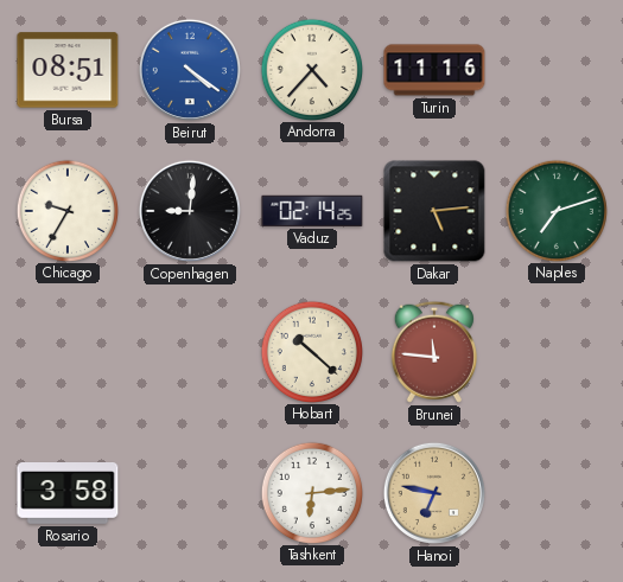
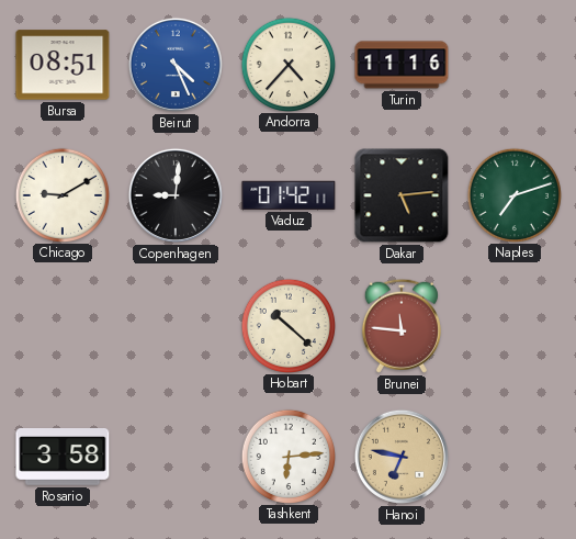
Beirut: 4:21 -> 4:26 (176, 65)
Chicago: 9:35 -> 9:10 (61, 194)
Vaduz: 02:14 -> 01:42 (289, 195)
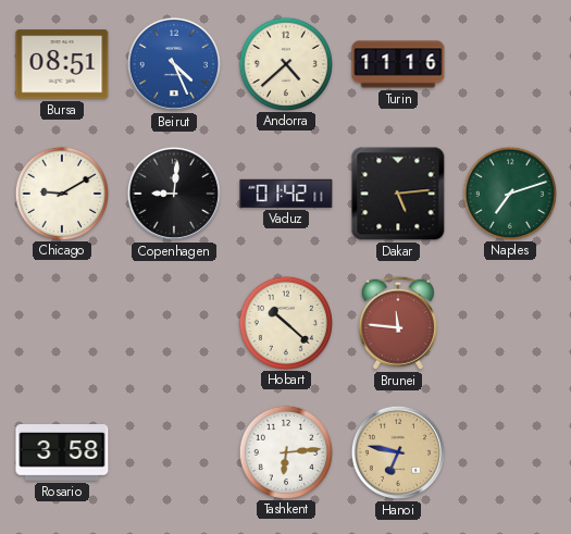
Andorra: 4:37 -> 4:38 (285, 63)
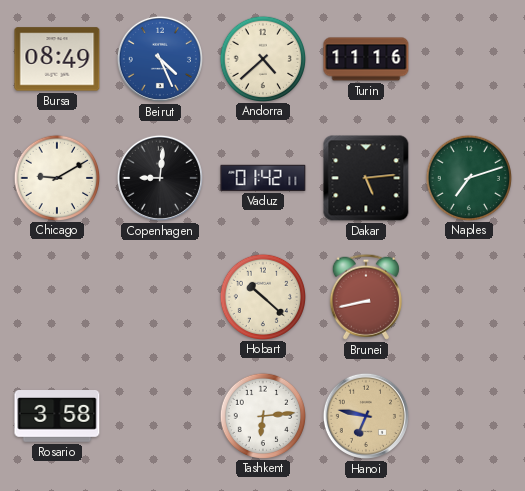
Bursa: 08:51 -> 08:49 (57, 59)
Brunei: 11:46 -> 8:43 (366, 297)
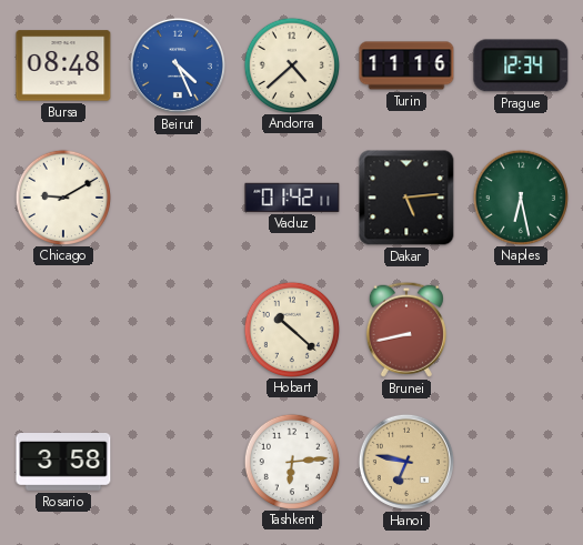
Bursa: 08:49 -> 08:48 (63, 65)
Prague: none -> 12:34 (521, 65)
Copenhagen: 9:01 -> none (160, 178)
Naples: 7:12 -> 6:28 (520, 196)
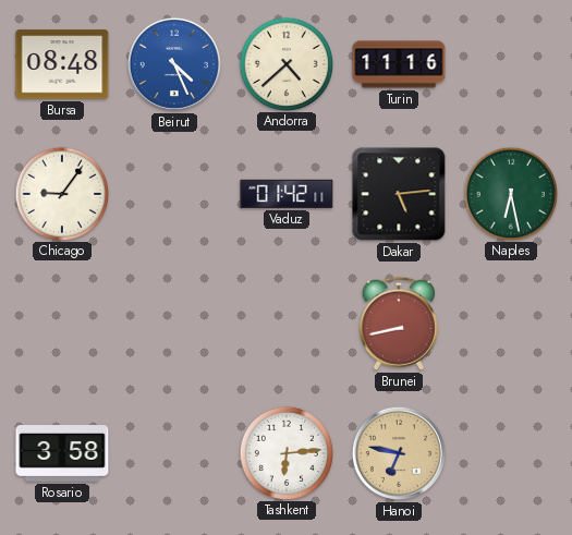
Prague: 12:34 -> none (521, 65)
Chicago: 9:10 -> 9:06 (61, 193)
Hobart: 10:22 -> none (291, 329)
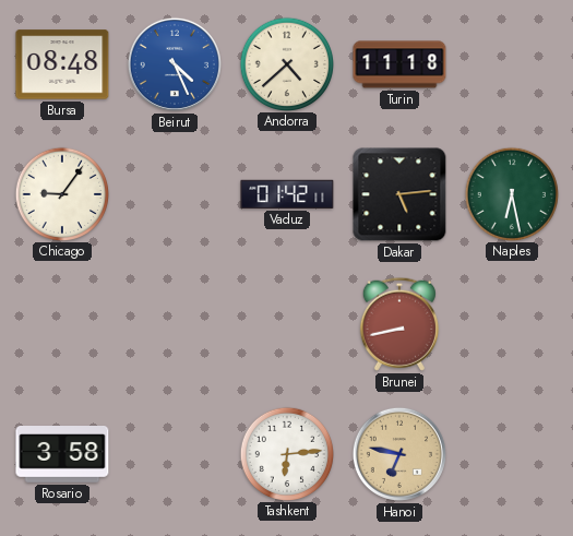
Turin: 11:16 -> 11:18 (399, 64)
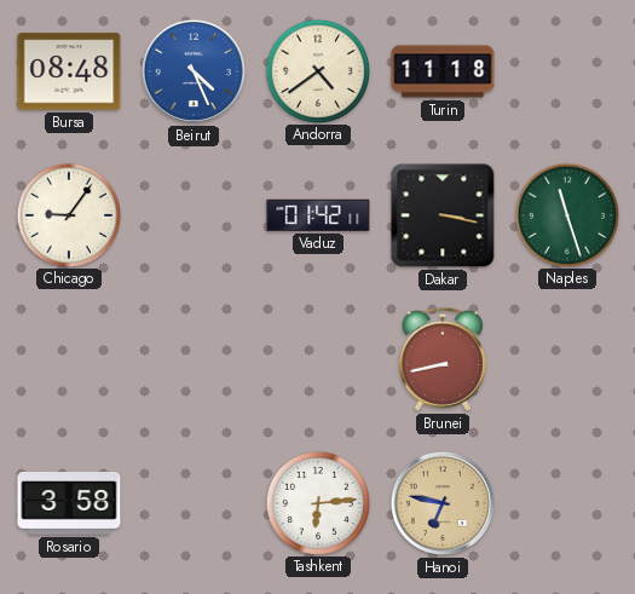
Andorra: 4:38 -> 4:39 (317, 70)
Dakar: 5:14 -> 3:17 (443, 215)
Naples: 6:28 -> 11:27 (566, 214)
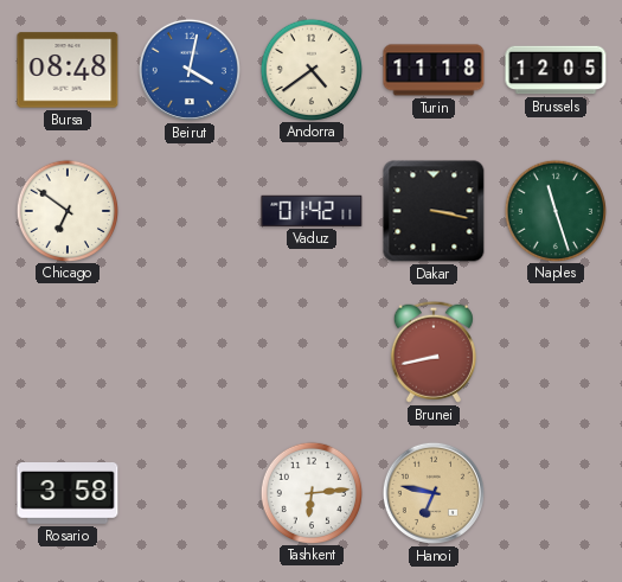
Beirut: 4:26 -> 4:02 (190, 70)
Brussels: none -> 12:05 (556, 70)
Chicago: 9:06 -> 6:51 (66, 210)
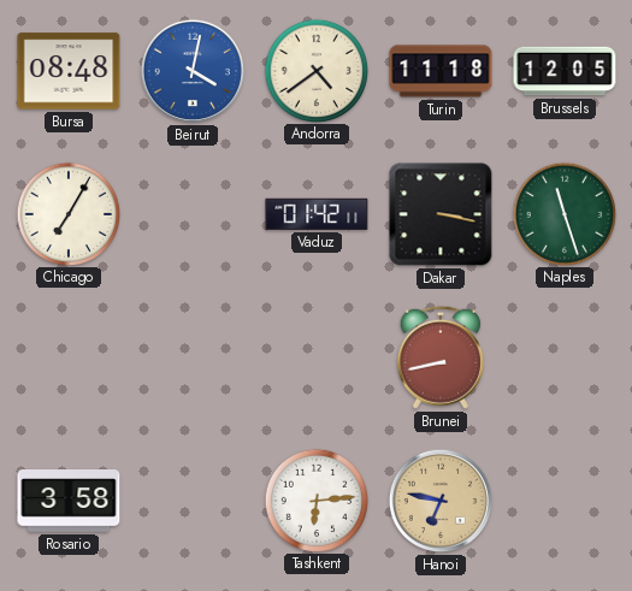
Chicago: 6:51 -> 7:05 (67, 213)
